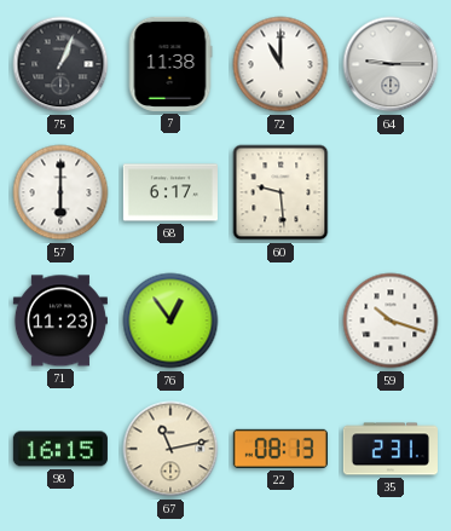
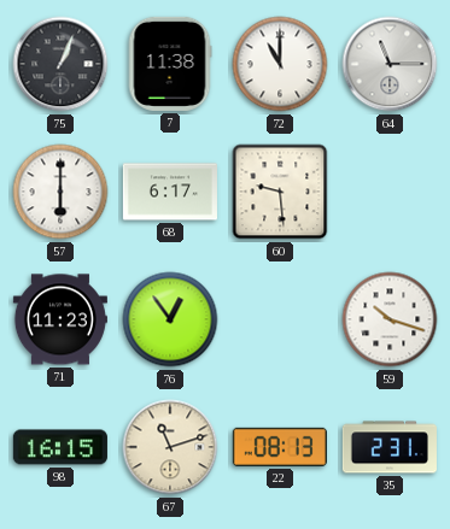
64: 9:15 -> 11:15 (390, 64)
67: 11:13 -> 11:12 (170, 447)
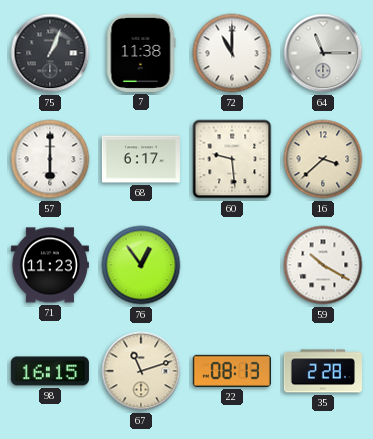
16: none -> 3:38 (323, 159)
59: 10:18 -> 10:20 (323, 265)
35: 2:31 -> 2:28 (323, 371)
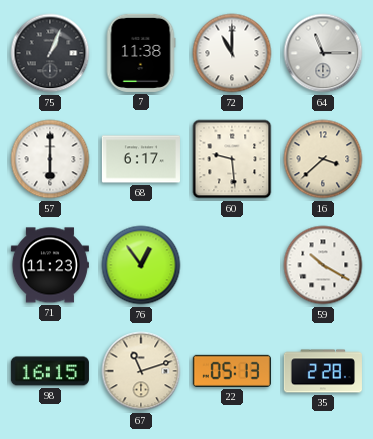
22: 08:13 -> 05:13 (232, 371)
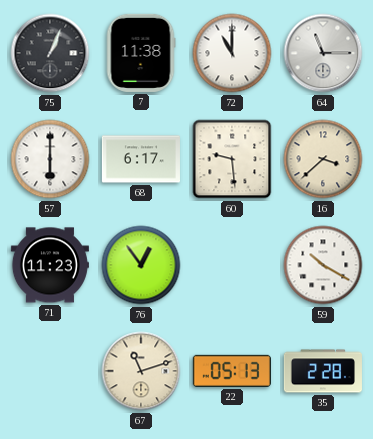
98: 16:15 -> none (50, 371)
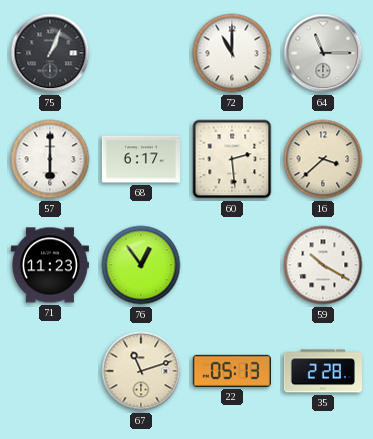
7: 11:38 -> none (141, 53)
60: 9:29 -> 2:29 (232, 159)
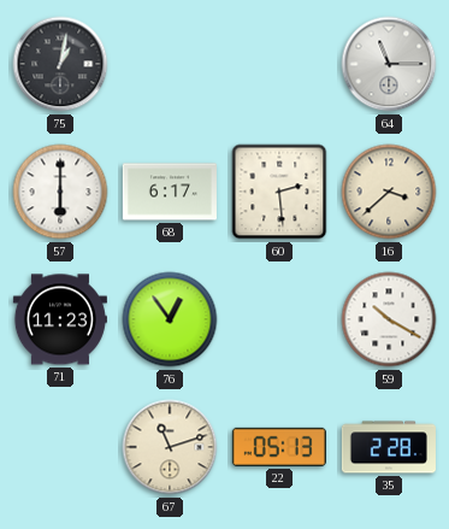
75: 1:04 -> 1:02 (60, 64)
72: 11:00 -> none (232, 53)
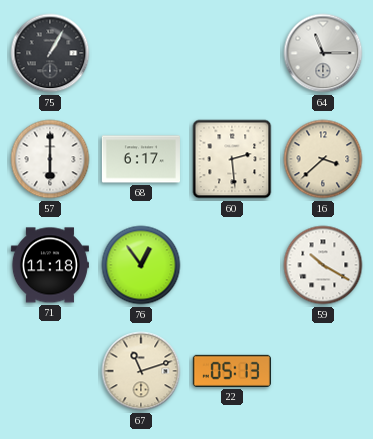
75: 1:02 -> 1:05 (50, 53)
71: 11:23 -> 11:18 (50, 265)
35: 2:28 -> none (389, 447)
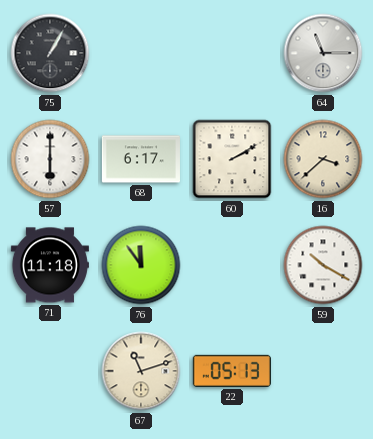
60: 2:29 -> 2:10 (232, 159)
76: 12:54 -> 11:54 (141, 265)
